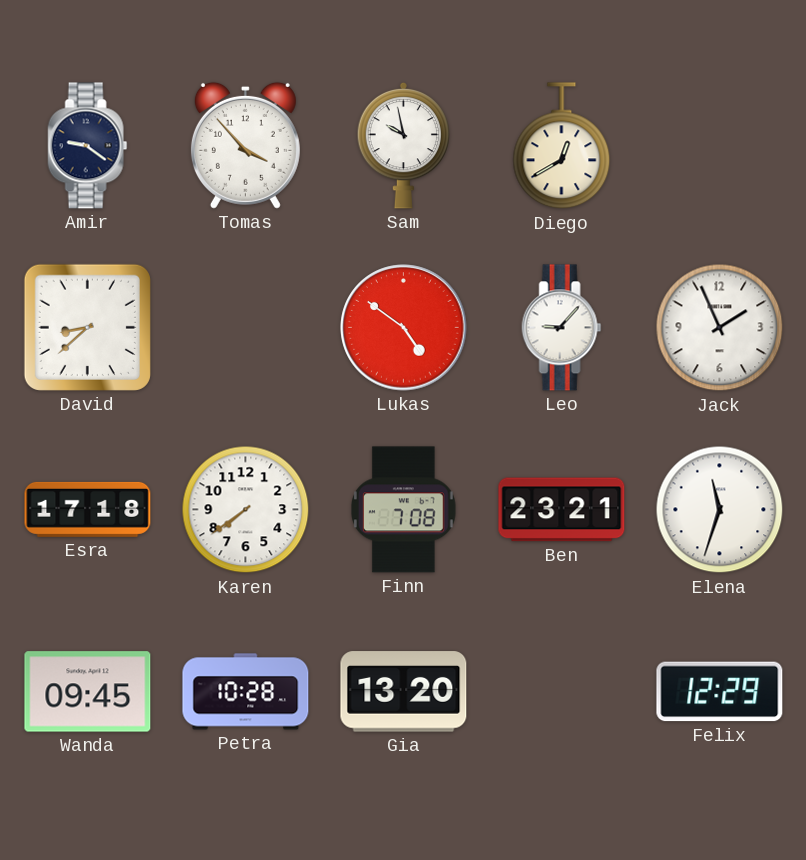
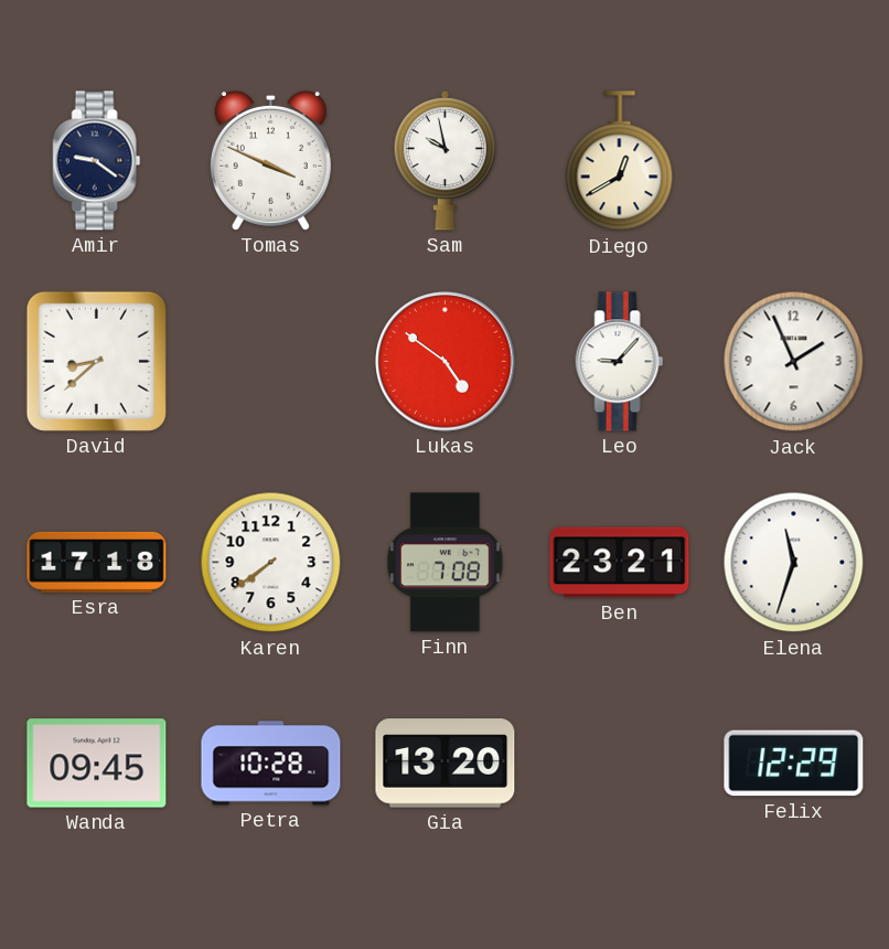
Tomas: 3:53 -> 3:49 (270, 160)
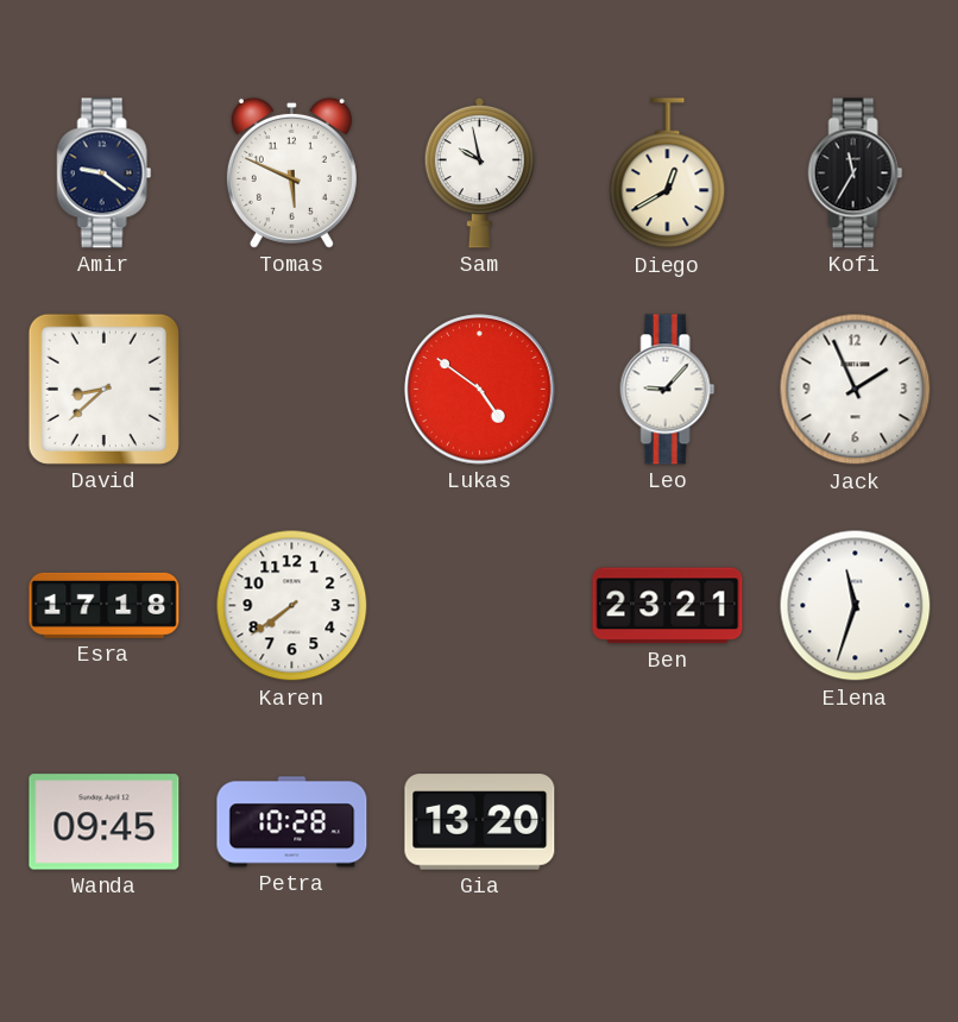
Tomas: 3:49 -> 5:49 (291, 172)
Kofi: none -> 11:35 (856, 174)
Finn: 7:08 -> none (446, 563)
Felix: 12:29 -> none (794, 764)
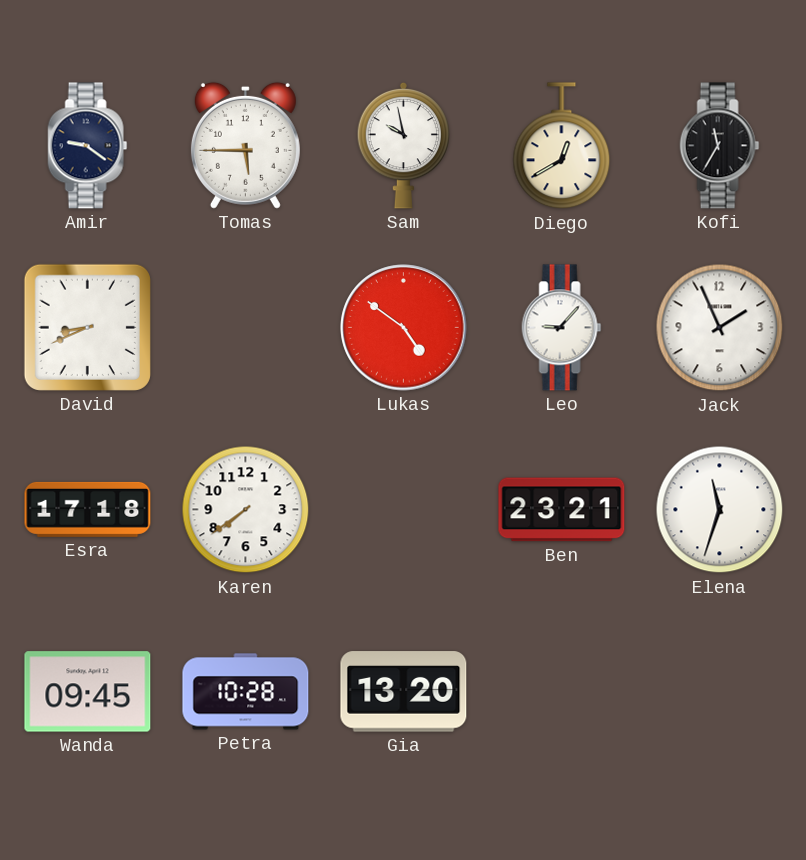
Tomas: 5:49 -> 5:45 (245, 145)
David: 8:38 -> 8:41 (87, 327)
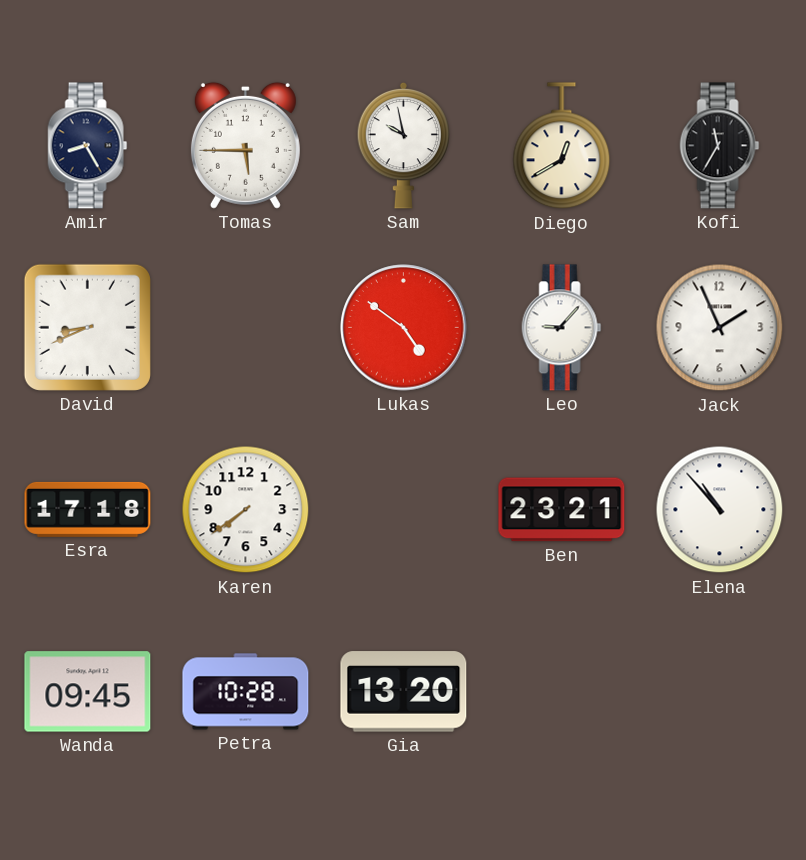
Amir: 9:21 -> 8:25 (88, 146)
Elena: 11:33 -> 10:53 (720, 510)
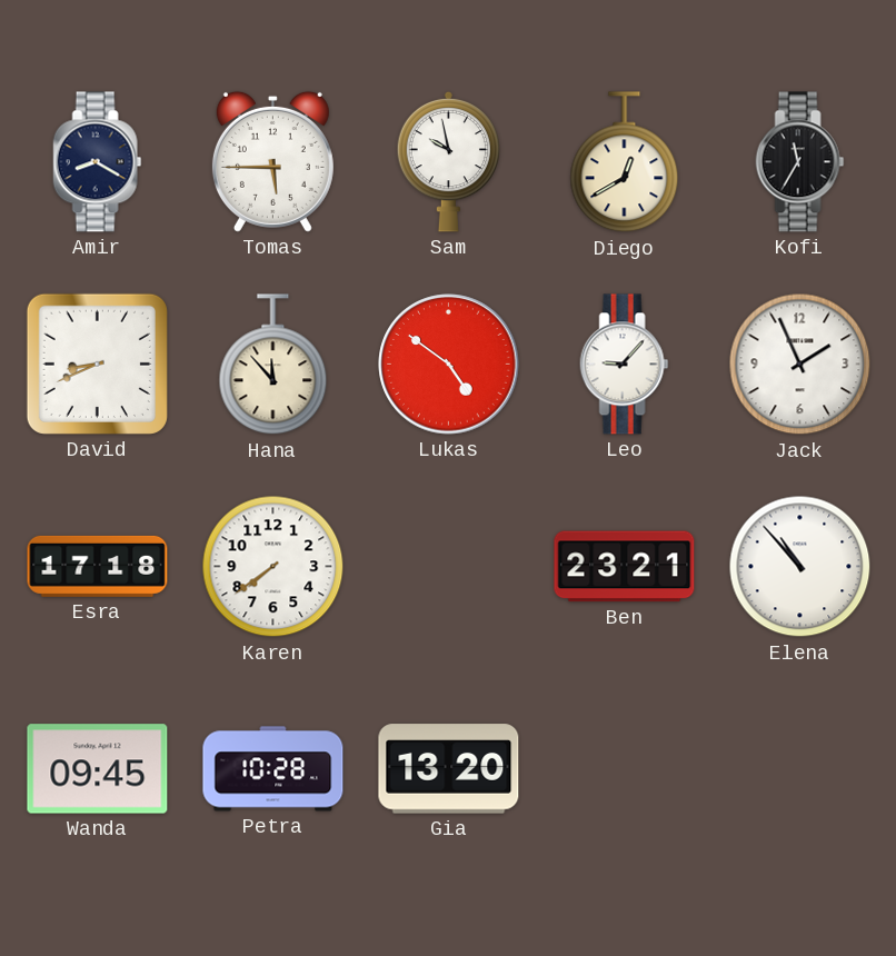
Amir: 8:25 -> 8:20 (98, 162)
Hana: none -> 11:53 (273, 365)
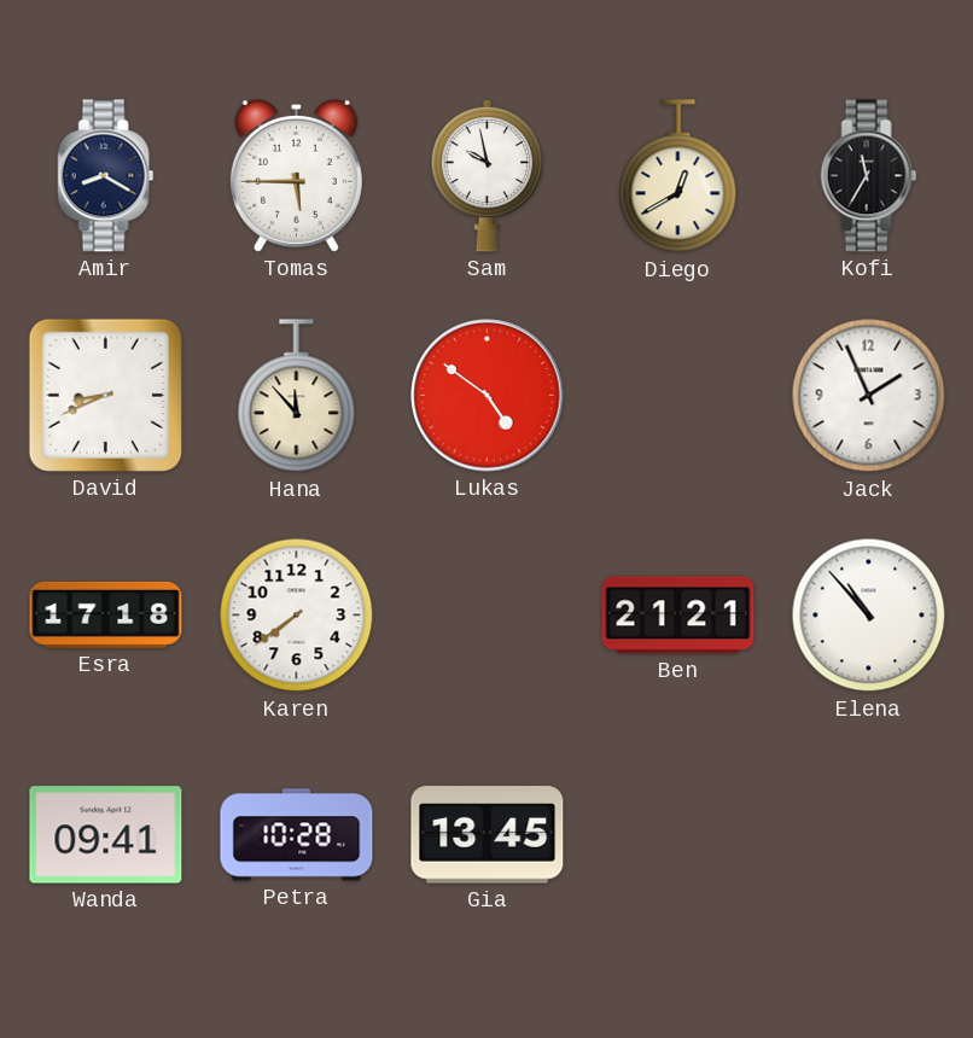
Leo: 9:07 -> none (625, 365)
Ben: 23:21 -> 21:21 (678, 616)
Wanda: 09:45 -> 09:41 (106, 835)
Gia: 13:20 -> 13:45 (488, 835)
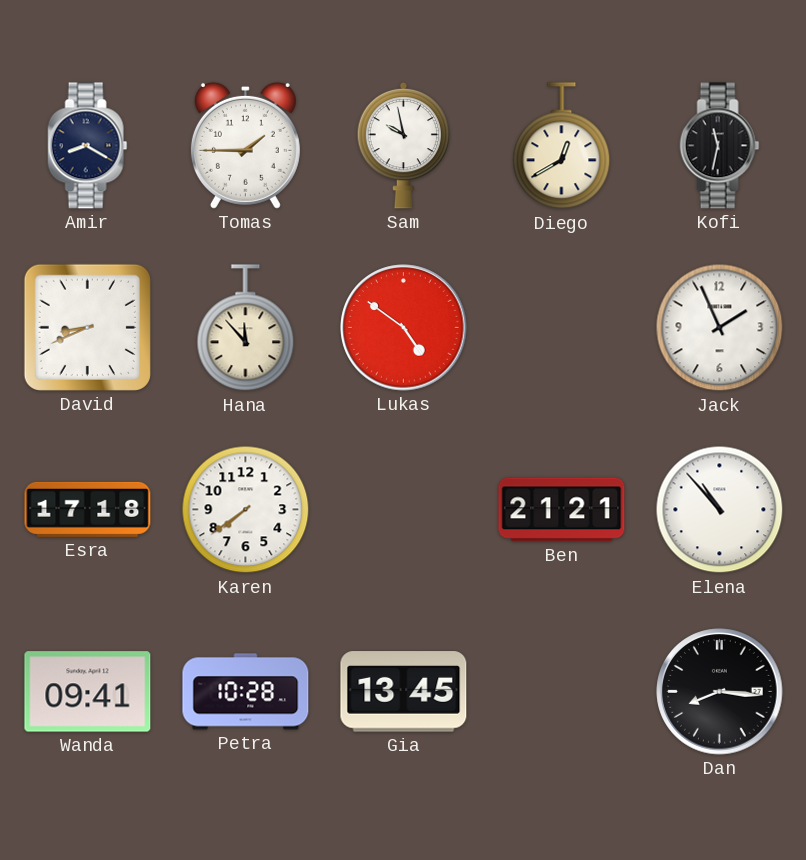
Tomas: 5:45 -> 1:45 (245, 145)
Kofi: 11:35 -> 11:32 (720, 146)
Dan: none -> 8:16 (720, 692)
